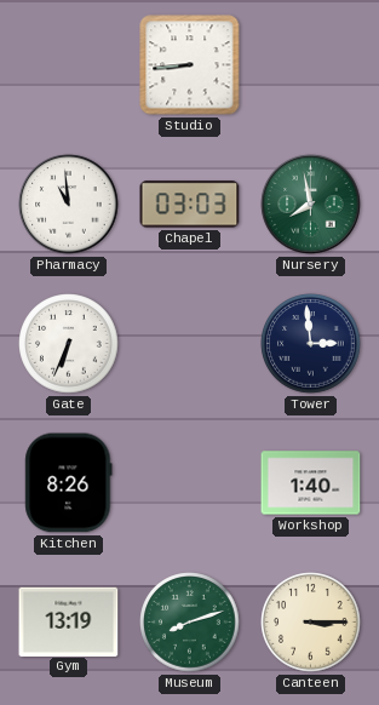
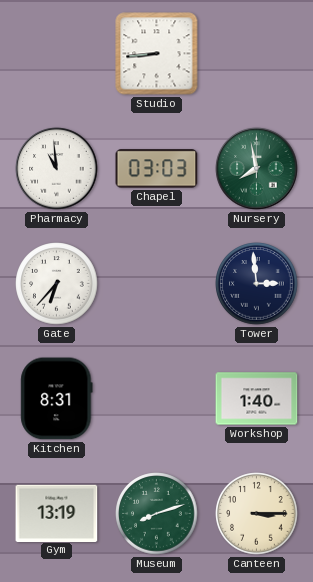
Gate: 6:34 -> 6:37 (57, 284)
Kitchen: 8:26 -> 8:31 (57, 399)
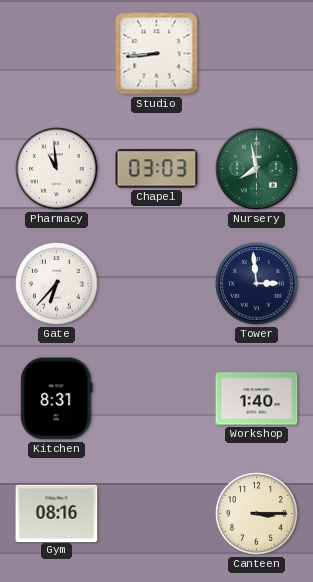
Gym: 13:19 -> 08:16 (57, 513)
Museum: 8:12 -> none (157, 514)
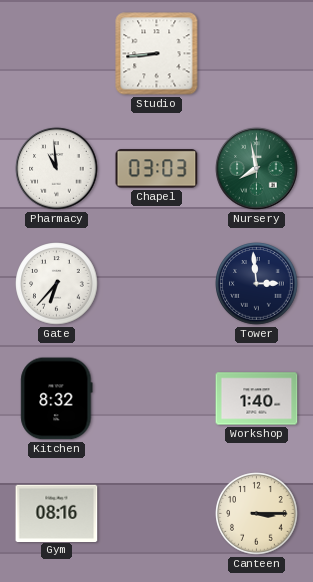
Kitchen: 8:31 -> 8:32 (57, 399)
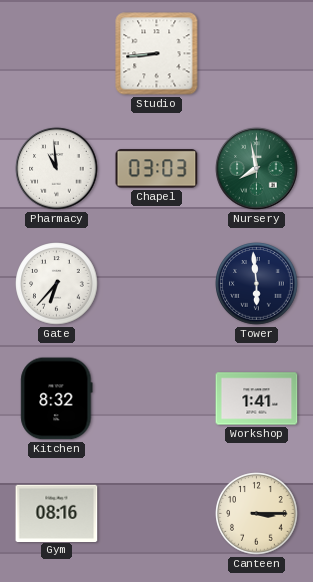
Tower: 2:59 -> 5:59 (257, 284)
Workshop: 1:40 -> 1:41 (257, 399)
